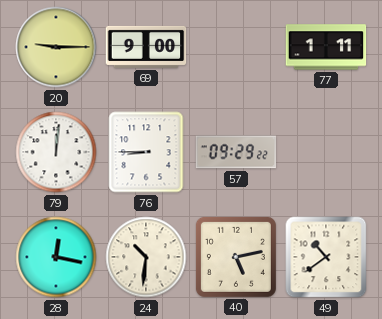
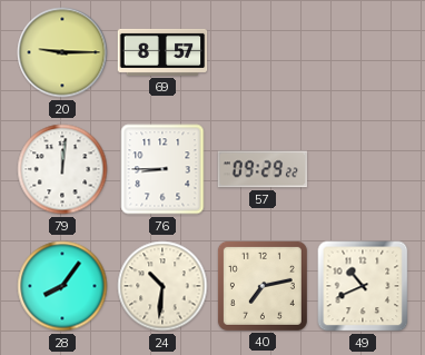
69: 9:00 -> 8:57 (162, 52)
77: 1:11 -> none (326, 47)
28: 12:17 -> 8:06 (62, 286)
40: 5:13 -> 7:13 (263, 286)
49: 10:39 -> 10:41 (363, 286)
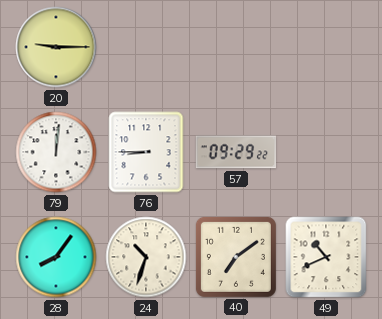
69: 8:57 -> none (162, 52)
24: 10:31 -> 10:33 (146, 257)
40: 7:13 -> 7:09 (236, 257)
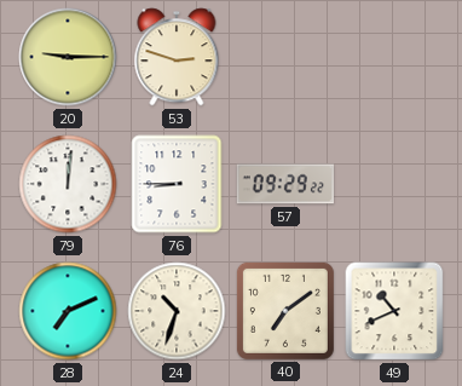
53: none -> 2:48 (177, 57)
28: 8:06 -> 7:11 (68, 311)
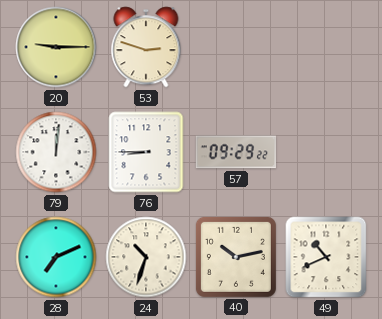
40: 7:09 -> 10:13 (236, 257)
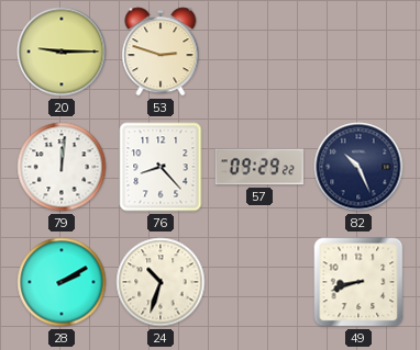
76: 8:45 -> 8:23 (161, 167)
82: none -> 10:26 (358, 167)
28: 7:11 -> 2:10 (62, 282)
40: 10:13 -> none (236, 257)
49: 10:41 -> 8:42 (358, 282)
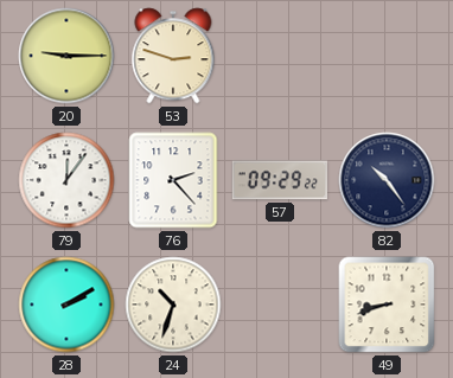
79: 12:01 -> 12:06 (66, 180)
76: 8:23 -> 2:23 (173, 180)
82: 10:26 -> 10:24 (387, 180)
